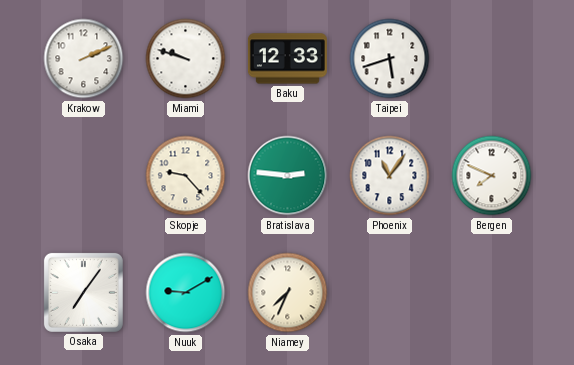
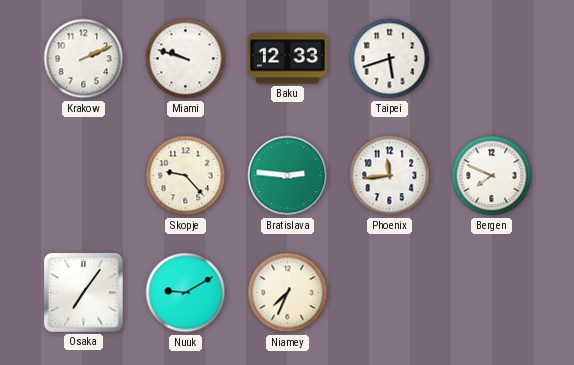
Phoenix: 11:06 -> 11:44 (390, 176)
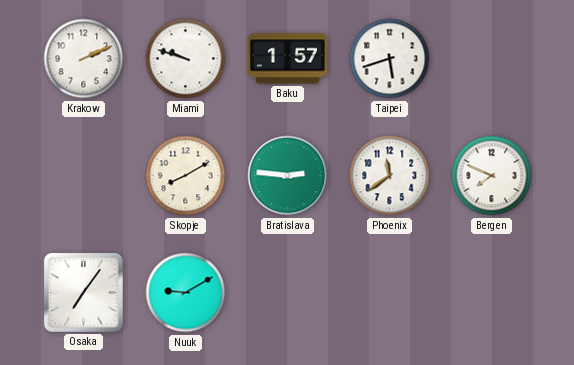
Baku: 12:33 -> 1:57 (287, 59)
Skopje: 9:23 -> 8:10 (186, 176)
Phoenix: 11:44 -> 11:39 (390, 176)
Niamey: 7:34 -> none (288, 293)
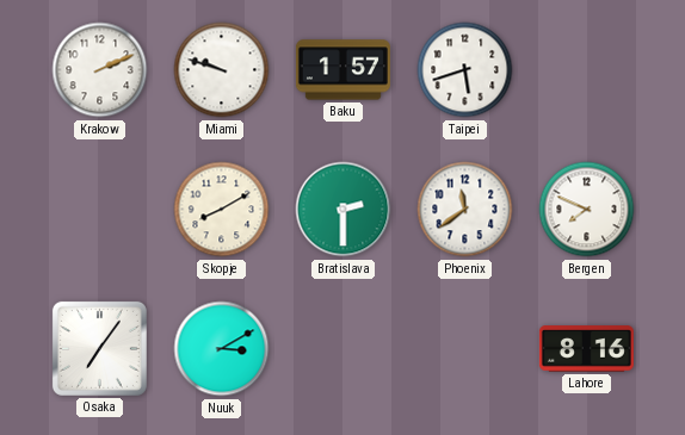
Bratislava: 2:46 -> 2:30 (344, 210)
Nuuk: 9:10 -> 3:10 (222, 349)
Lahore: none -> 8:16 (586, 349)
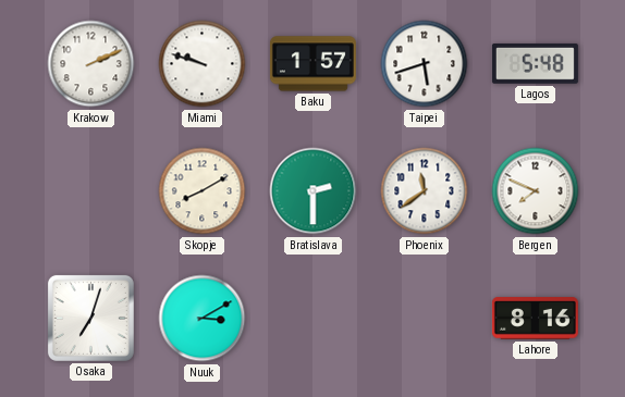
Lagos: none -> 5:48 (535, 63)
Osaka: 7:06 -> 7:03 (90, 318)
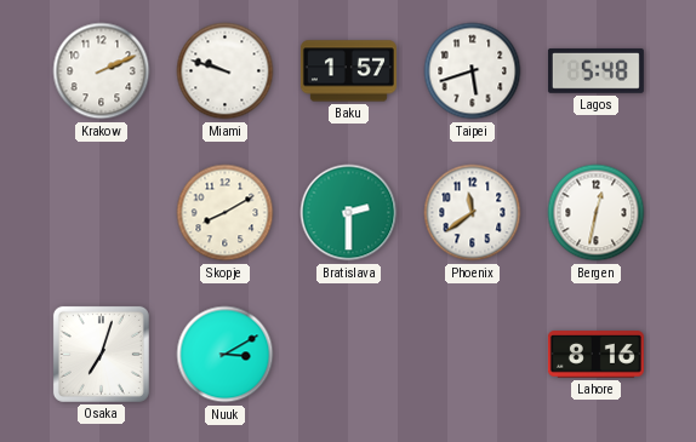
Bergen: 7:49 -> 12:32 (597, 213)
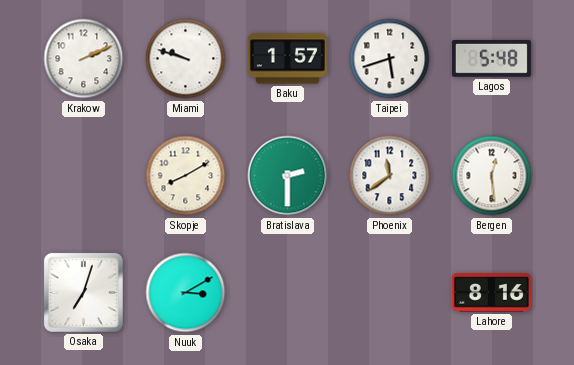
Bergen: 12:32 -> 12:29 (492, 176)
